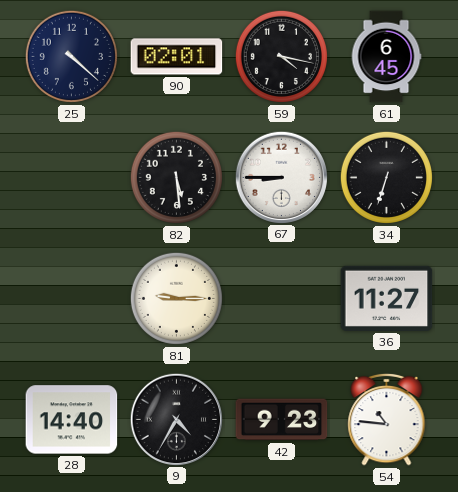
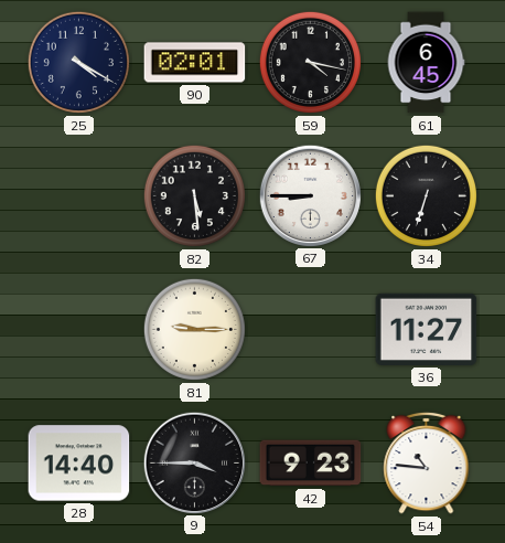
25: 4:22 -> 4:20 (78, 62)
9: 4:35 -> 3:45 (194, 462)
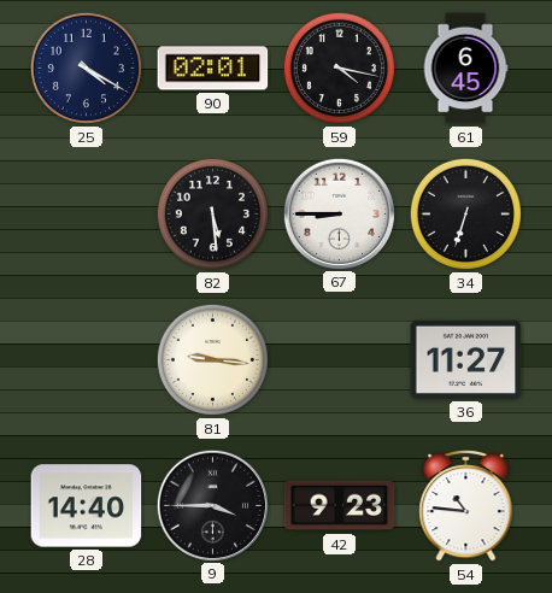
81: 9:15 -> 9:16 (212, 359)
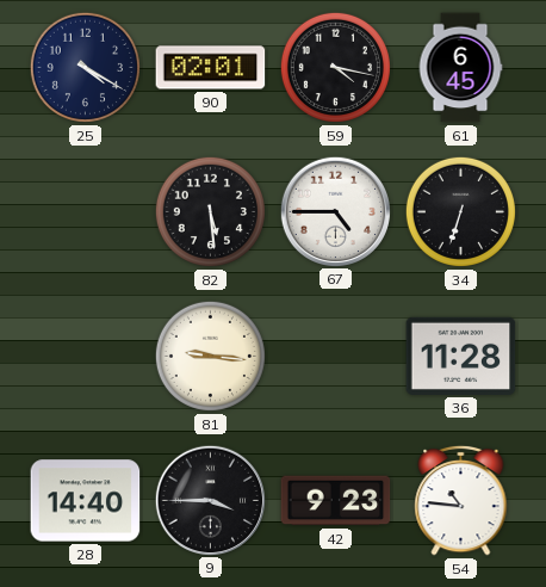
67: 8:45 -> 4:45 (335, 211)
36: 11:27 -> 11:28 (461, 356)
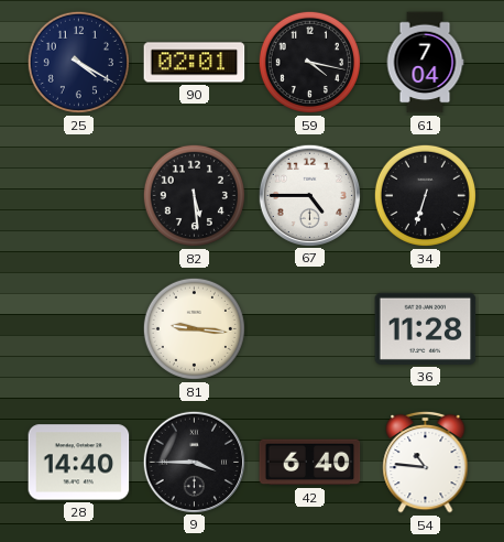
61: 6:45 -> 7:04 (425, 63)
42: 9:23 -> 6:40 (310, 463)
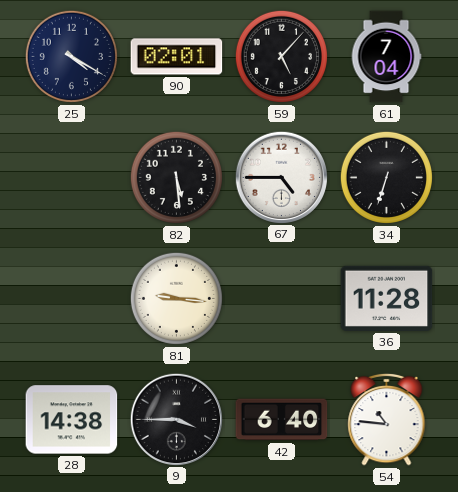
59: 4:17 -> 5:07 (281, 56)
28: 14:40 -> 14:38 (72, 420)
